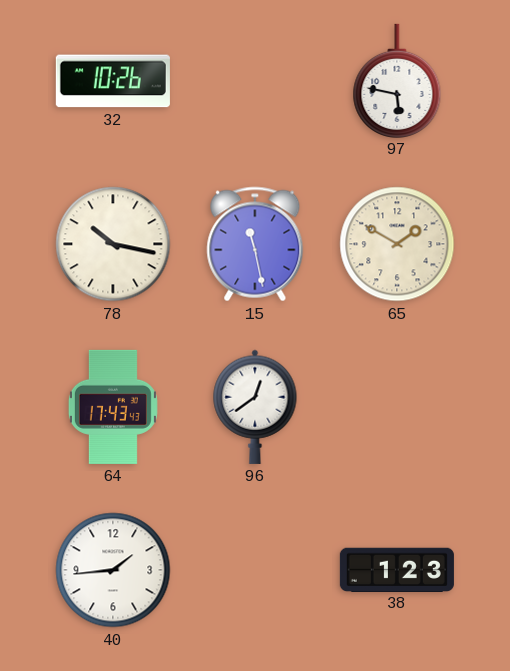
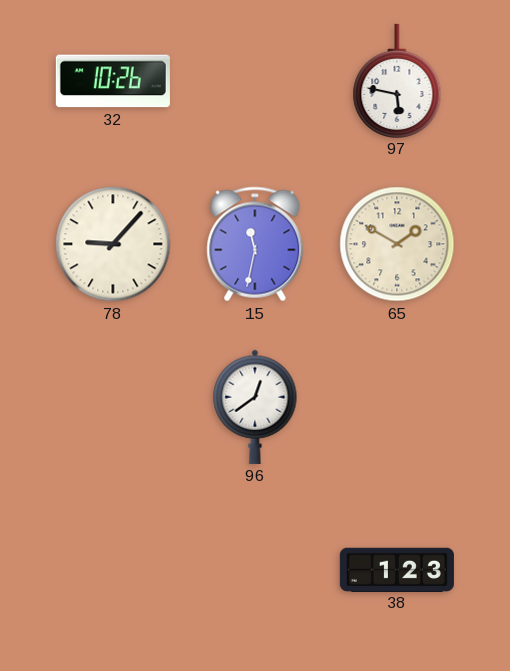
78: 10:17 -> 9:07 (113, 244)
15: 11:28 -> 11:32 (255, 244)
64: 17:43 -> none (113, 407)
40: 1:44 -> none (113, 570)
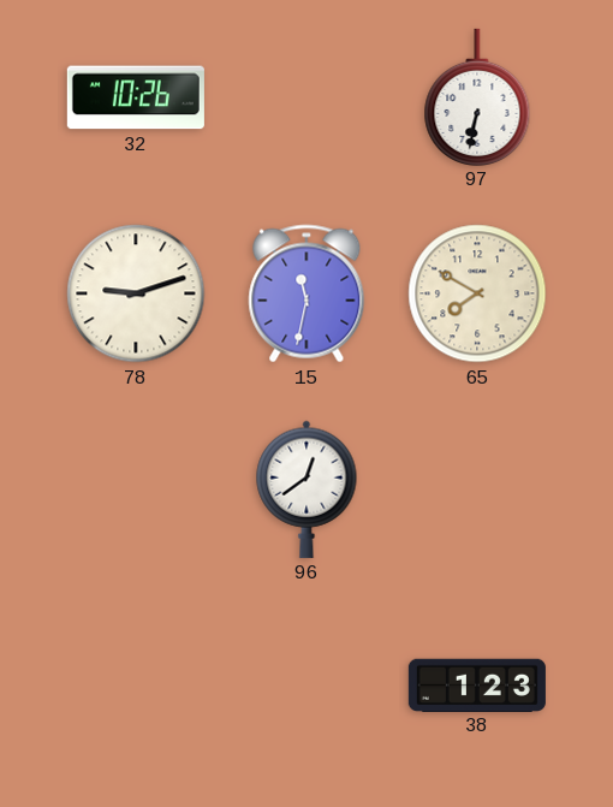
97: 5:47 -> 6:32 (477, 96)
78: 9:07 -> 9:12 (136, 293)
65: 1:50 -> 7:50 (477, 293)
